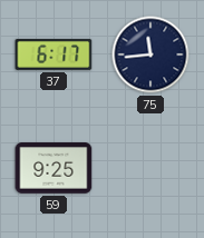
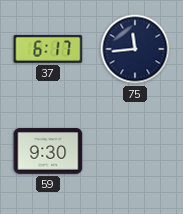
59: 9:25 -> 9:30 (48, 151)
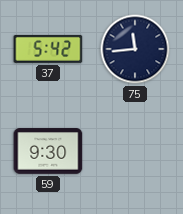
37: 6:17 -> 5:42 (48, 49)
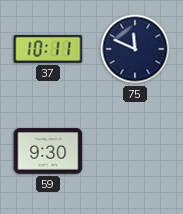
37: 5:42 -> 10:11 (48, 49)
75: 11:44 -> 11:49 (135, 49)
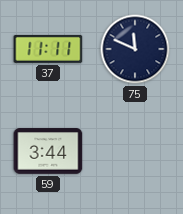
37: 10:11 -> 11:11 (48, 49)
59: 9:30 -> 3:44 (48, 151)
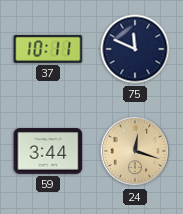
37: 11:11 -> 10:11 (48, 49)
24: none -> 12:18 (135, 151)
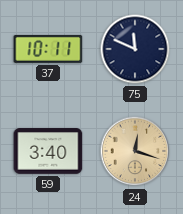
59: 3:44 -> 3:40 (48, 151)
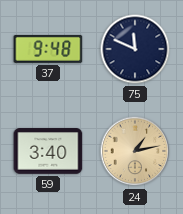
37: 10:11 -> 9:48 (48, 49)
24: 12:18 -> 1:13 (135, 151)
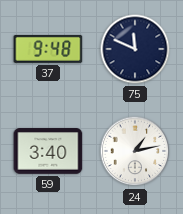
24 dial: champagne -> white (135, 151)
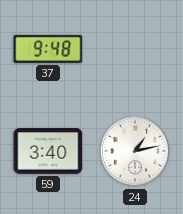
75: 11:49 -> none (135, 49)
